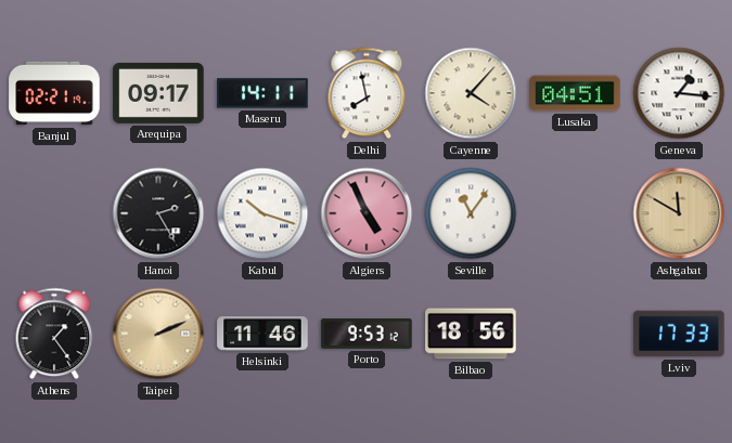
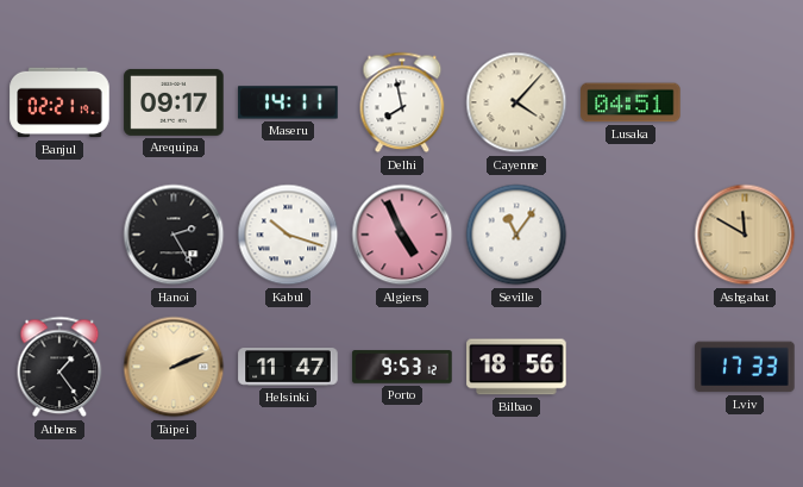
Geneva: 1:16 -> none (679, 93)
Helsinki: 11:46 -> 11:47 (288, 367)
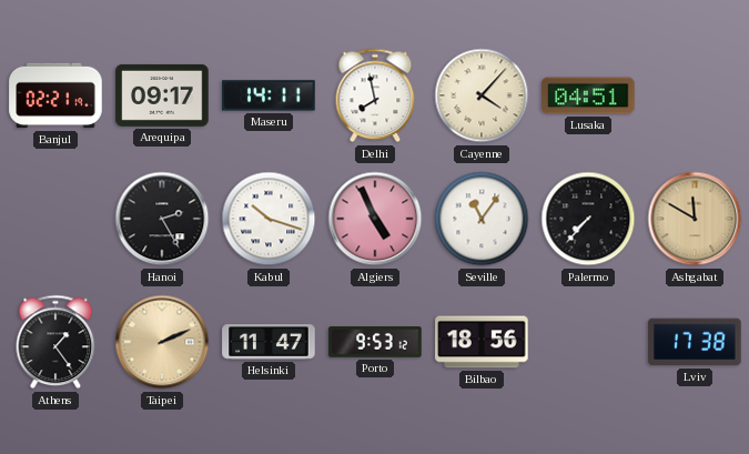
Palermo: none -> 7:37 (588, 219)
Lviv: 17:33 -> 17:38 (695, 342)
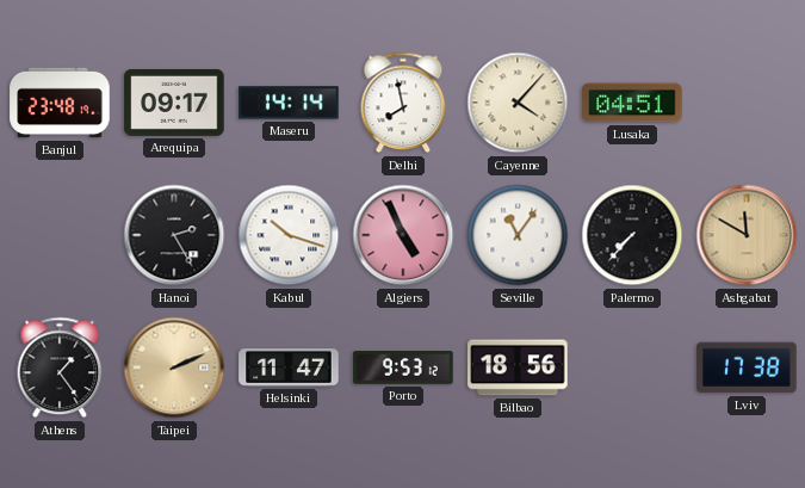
Banjul: 02:21 -> 23:48 (60, 103)
Maseru: 14:11 -> 14:14 (289, 103)
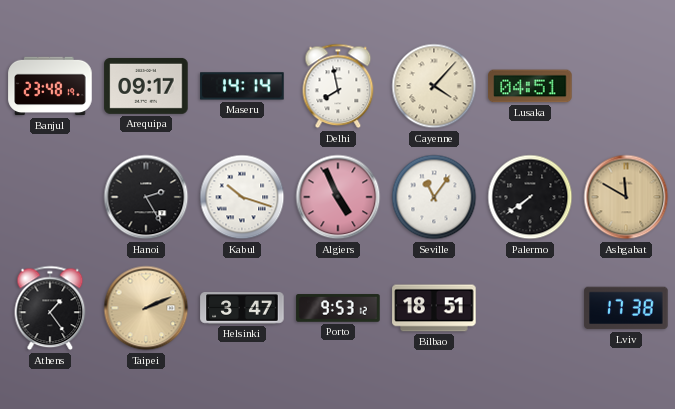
Palermo: 7:37 -> 7:39 (530, 197)
Helsinki: 11:47 -> 3:47 (242, 308)
Bilbao: 18:56 -> 18:51 (434, 308)
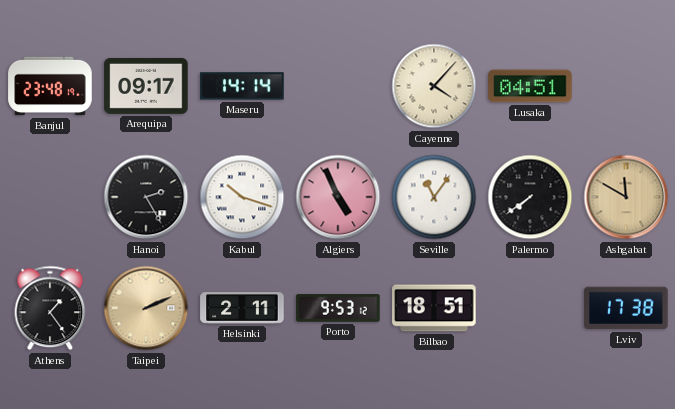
Delhi: 7:58 -> none (338, 86)
Helsinki: 3:47 -> 2:11 (242, 308)
